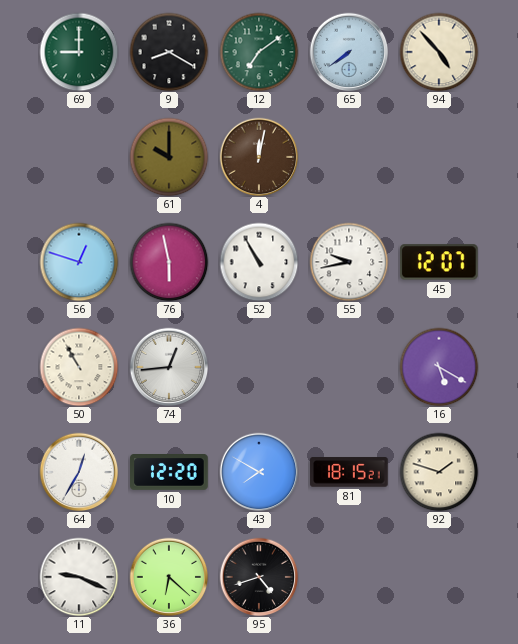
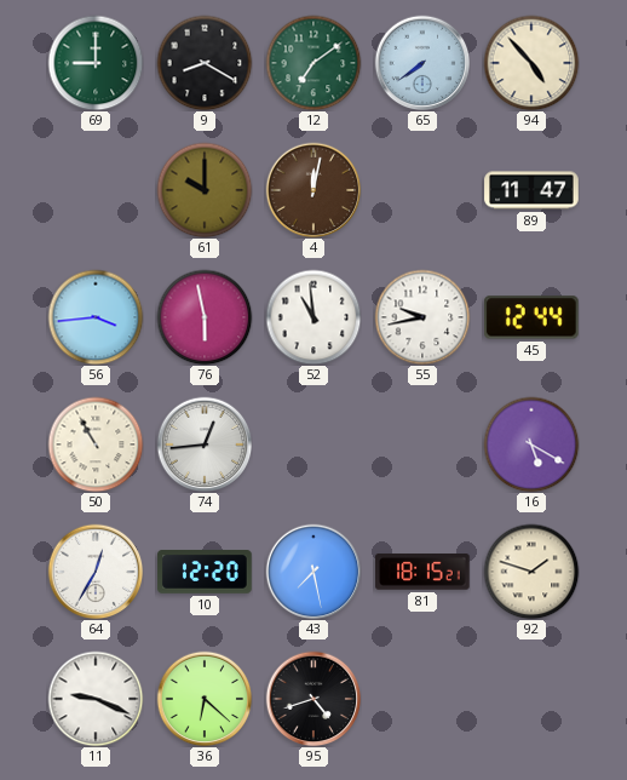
89: none -> 11:47 (531, 190)
56: 12:48 -> 3:44 (96, 317)
52: 10:55 -> 10:59 (313, 317)
45: 12:07 -> 12:44 (531, 317)
43: 7:50 -> 7:28 (313, 572)
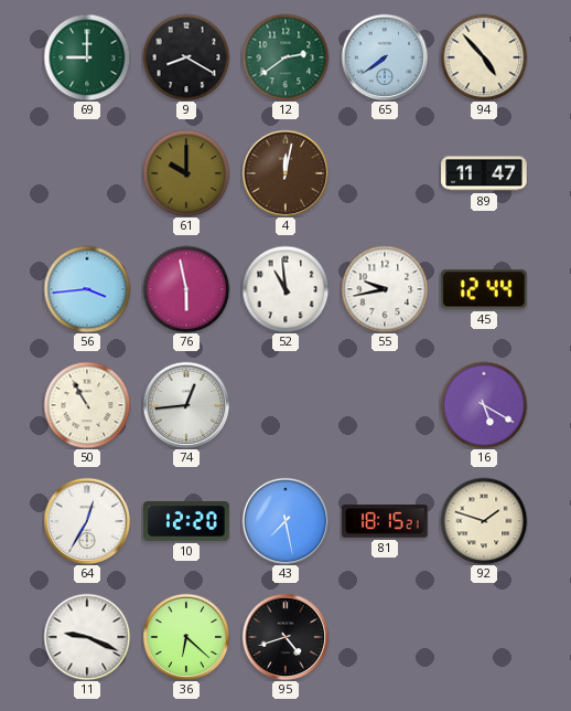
12: 7:09 -> 2:39 (285, 57)
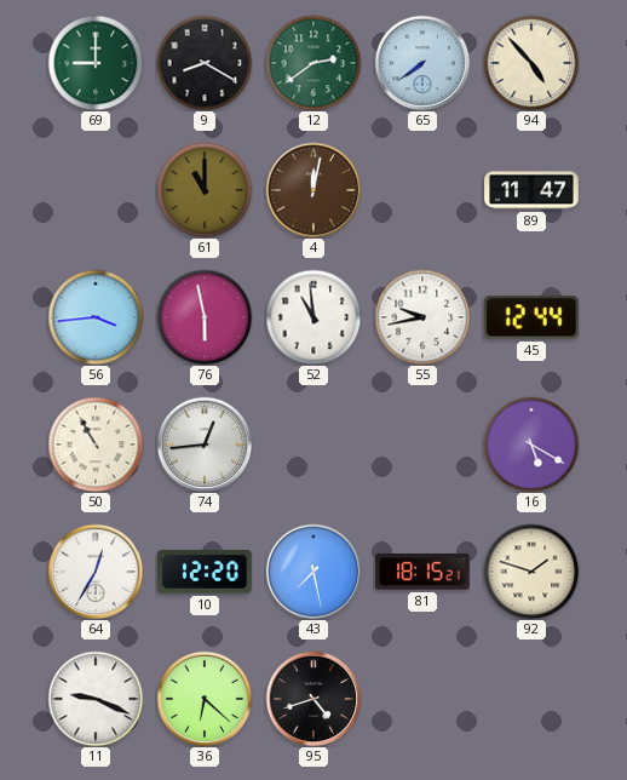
61: 10:00 -> 11:00 (205, 190)
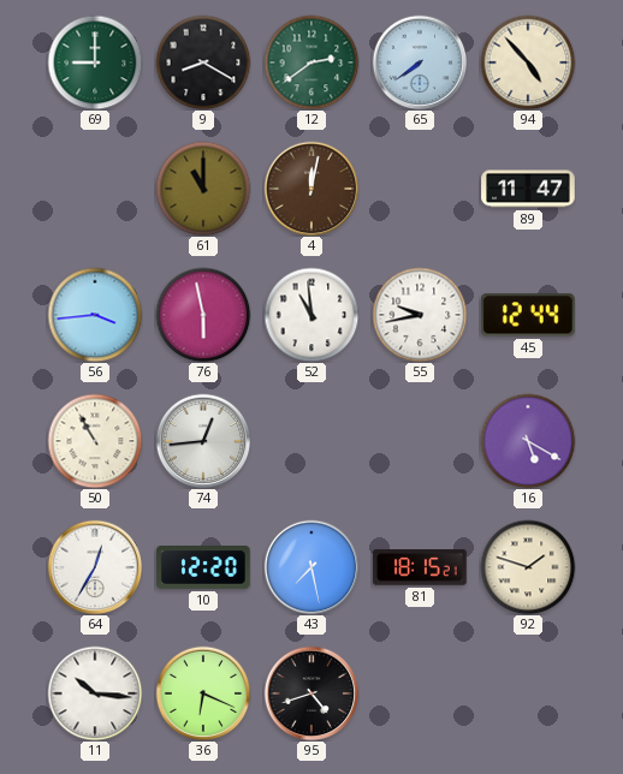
11: 9:19 -> 10:16 (95, 693)
36: 6:22 -> 6:19 (203, 693)
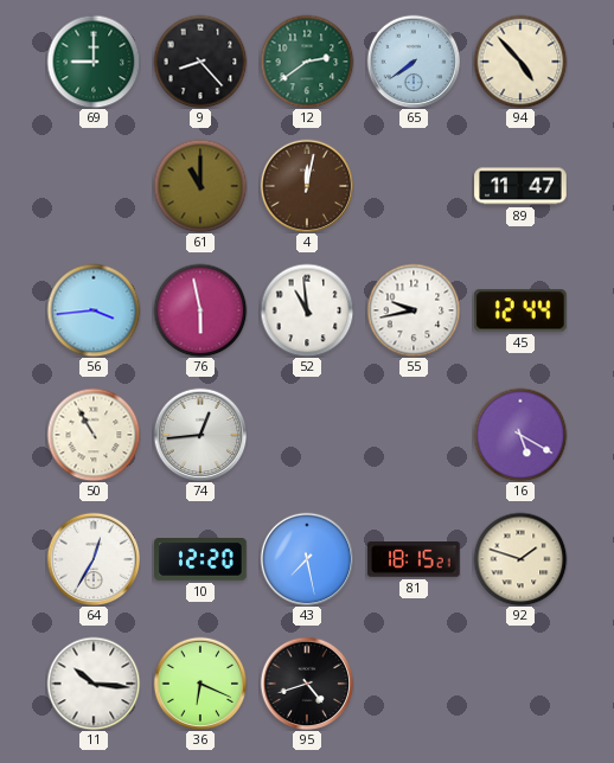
9: 8:20 -> 8:23 (200, 62)
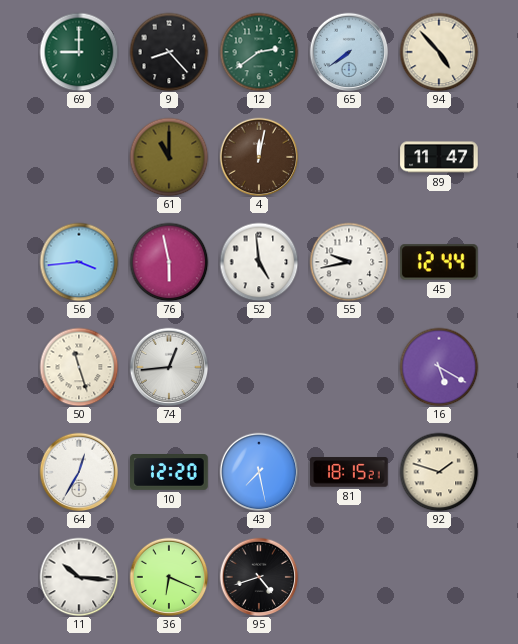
52: 10:59 -> 4:59 (259, 262)
50: 10:55 -> 11:27 (79, 367)
